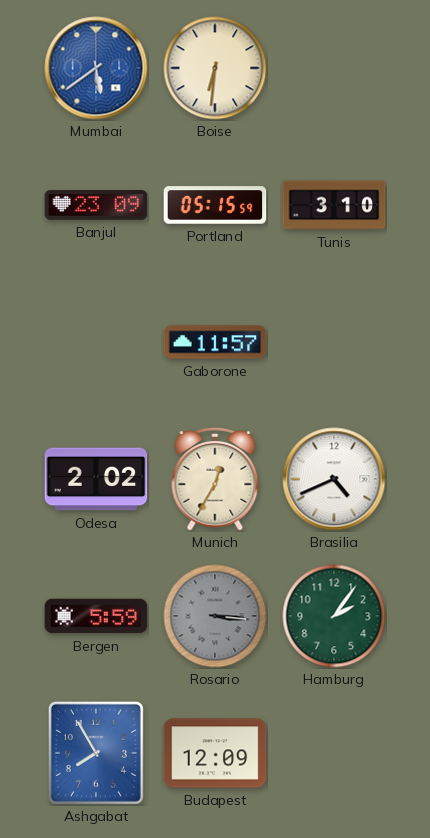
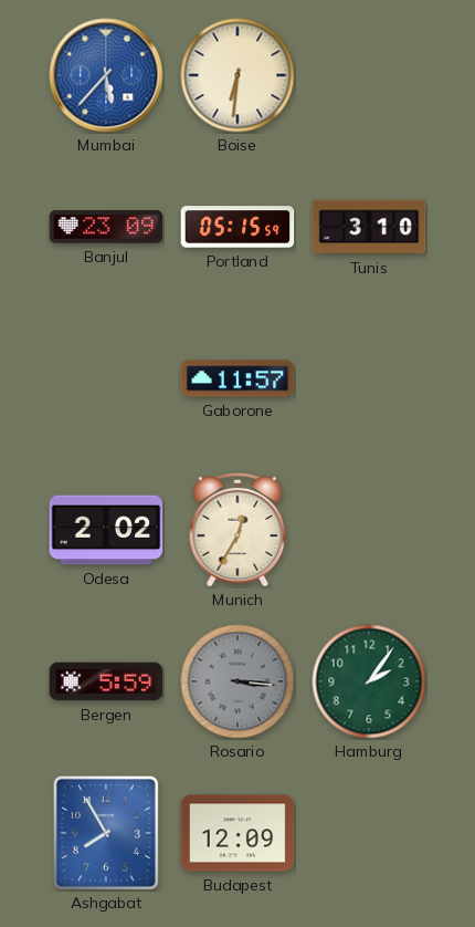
Mumbai: 5:39 -> 5:37 (106, 75)
Brasilia: 4:41 -> none (334, 479)
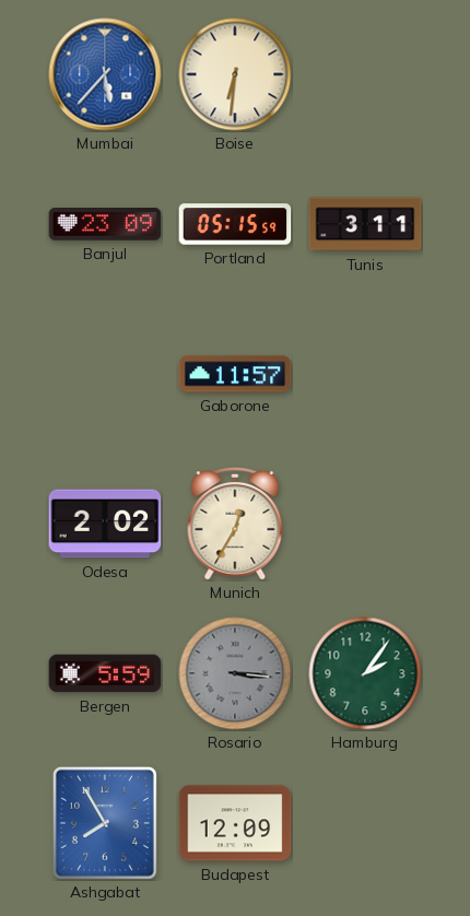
Tunis: 3:10 -> 3:11 (365, 224)
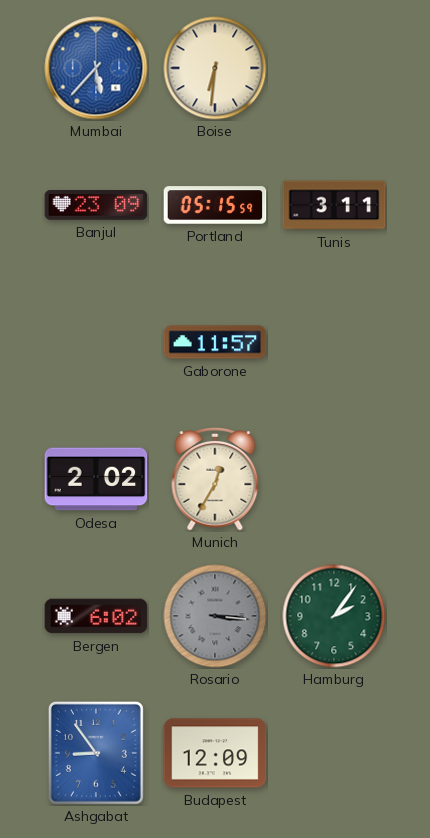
Bergen: 5:59 -> 6:02 (96, 616)
Ashgabat: 7:55 -> 8:54 (96, 753)
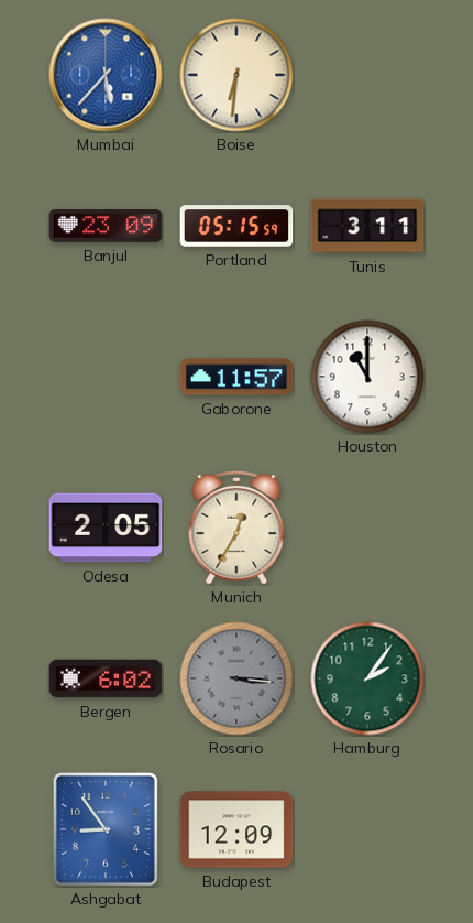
Houston: none -> 11:00 (367, 377)
Odesa: 2:02 -> 2:05 (106, 528)
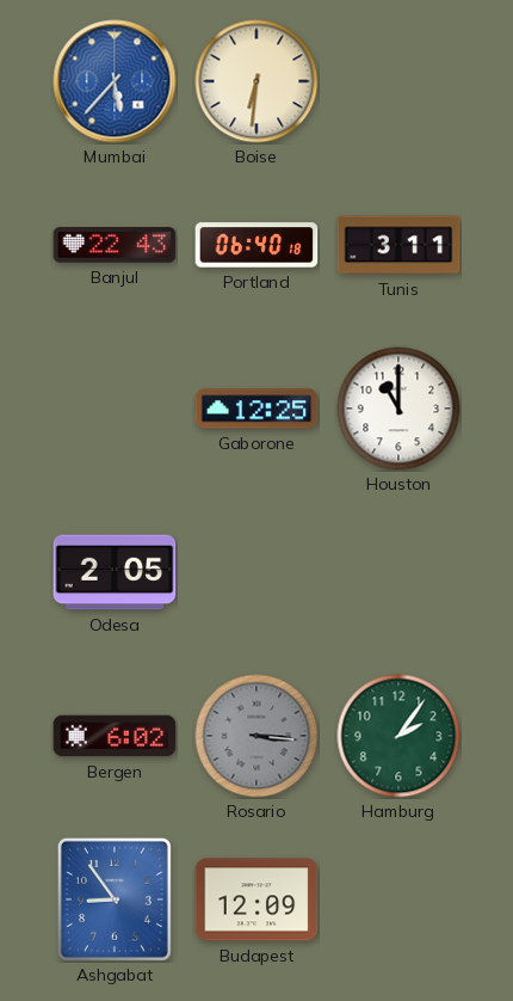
Banjul: 23:09 -> 22:43 (115, 246)
Portland: 05:15 -> 06:40 (256, 245)
Gaborone: 11:57 -> 12:25 (256, 409)
Munich: 12:35 -> none (237, 529)
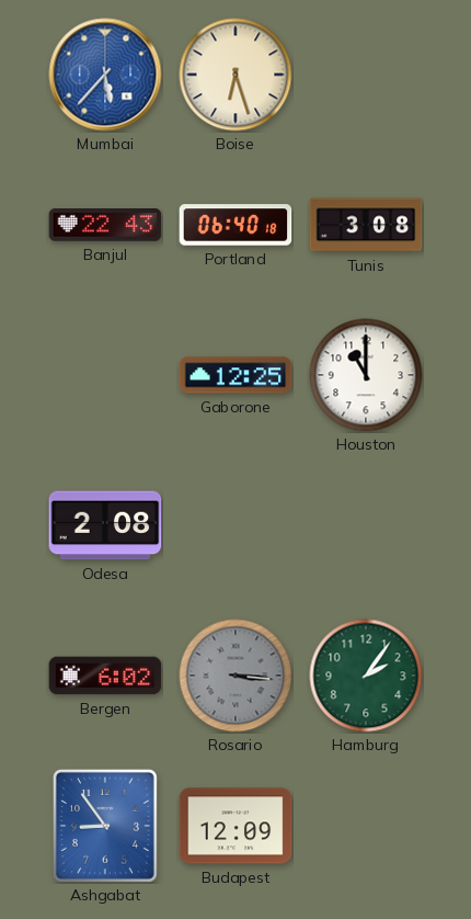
Boise: 6:31 -> 6:27 (235, 75)
Tunis: 3:11 -> 3:08 (366, 225)
Odesa: 2:05 -> 2:08 (105, 525)
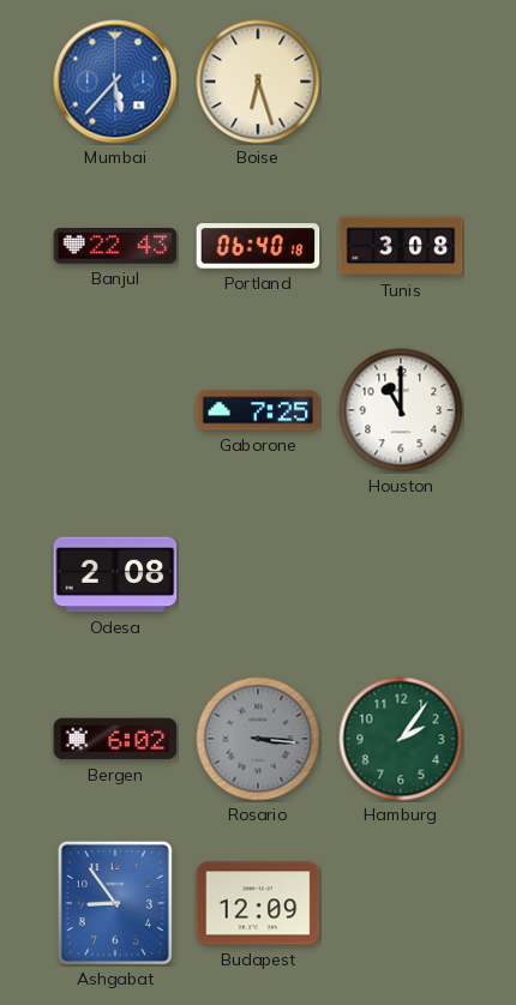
Gaborone: 12:25 -> 7:25 (258, 410)
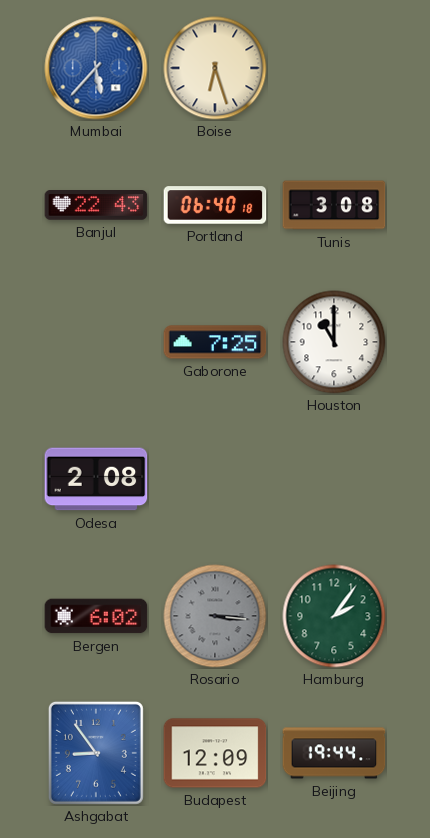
Beijing: none -> 19:44 (334, 753)
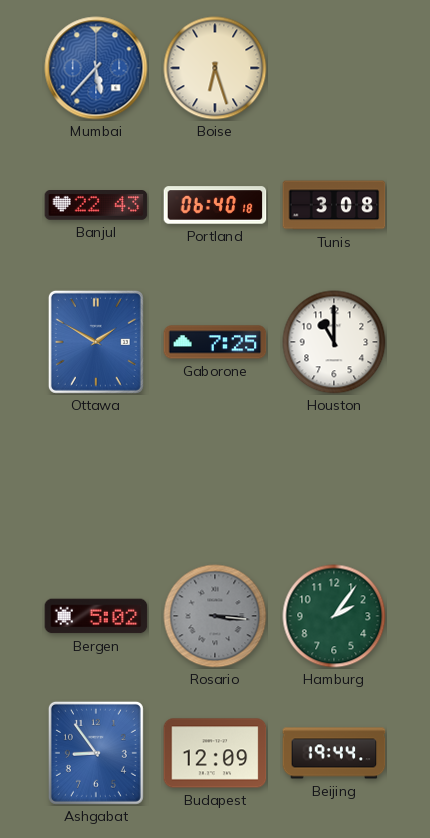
Ottawa: none -> 1:50 (96, 342)
Odesa: 2:08 -> none (96, 479)
Bergen: 6:02 -> 5:02 (96, 616)
